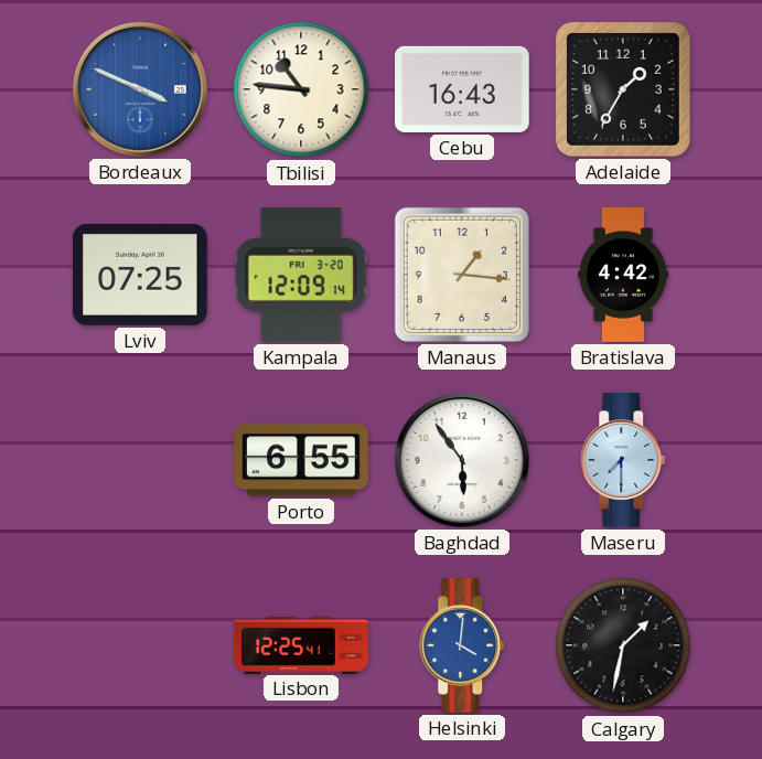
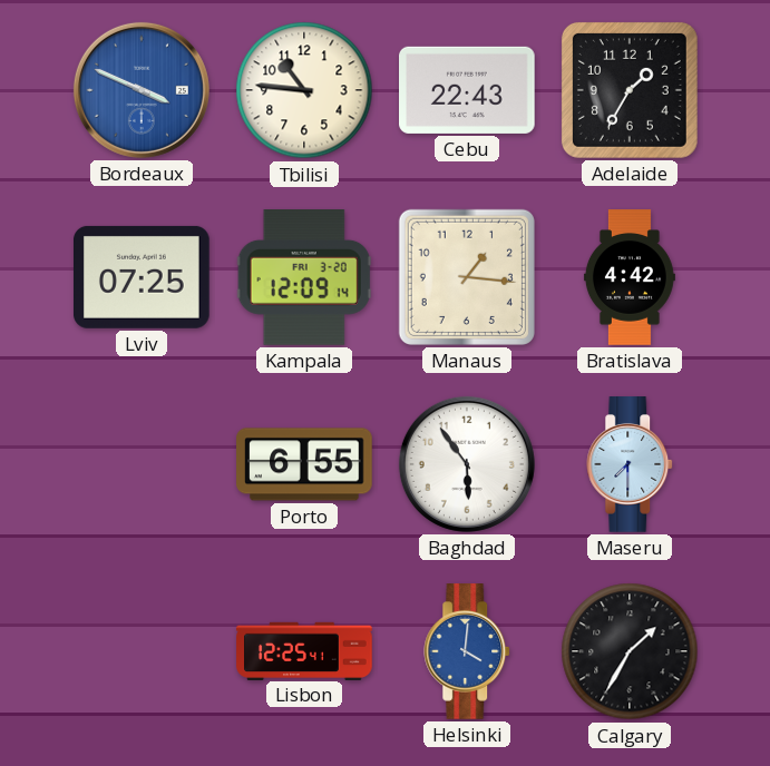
Cebu: 16:43 -> 22:43 (468, 90)
Calgary: 1:32 -> 1:35 (630, 651)
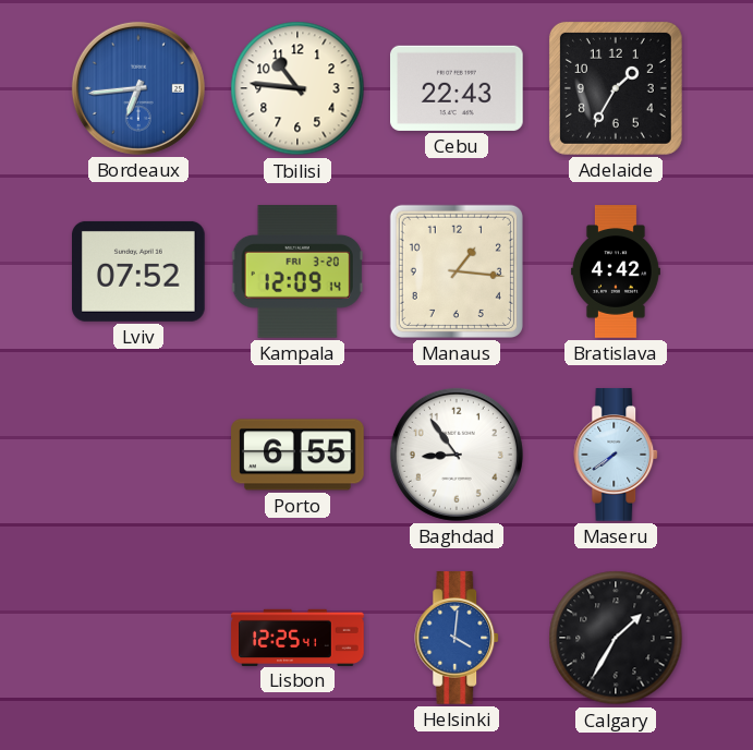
Bordeaux: 3:49 -> 6:44 (138, 88)
Lviv: 07:25 -> 07:52 (139, 271)
Baghdad: 5:54 -> 8:54 (457, 455)
Maseru: 7:30 -> 7:39 (617, 455)
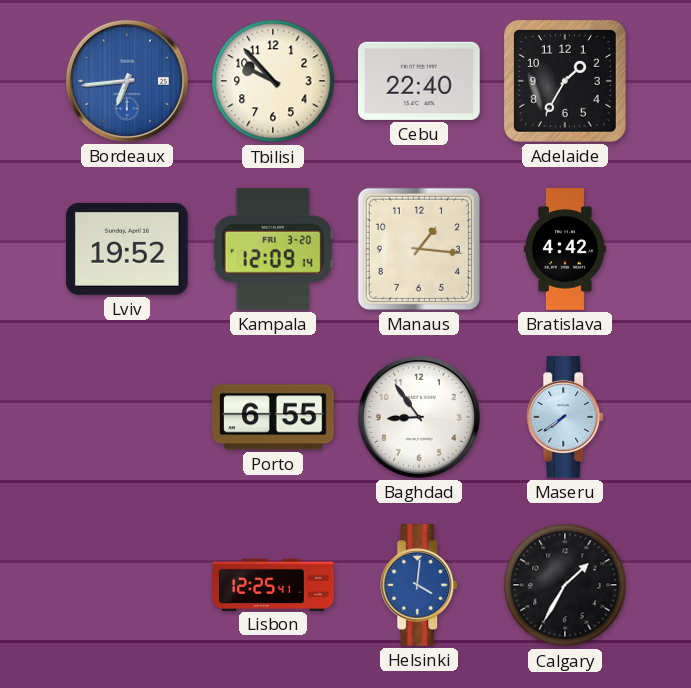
Tbilisi: 10:46 -> 9:53 (273, 81)
Cebu: 22:43 -> 22:40 (420, 81)
Lviv: 07:52 -> 19:52 (128, 249)
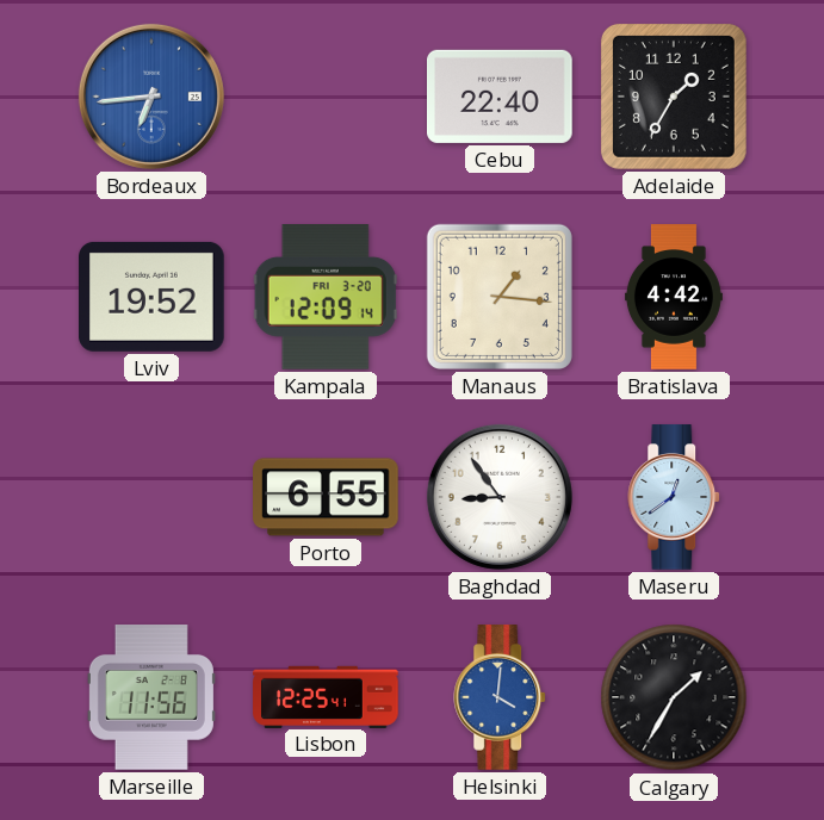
Tbilisi: 9:53 -> none (273, 81)
Maseru: 7:39 -> 12:39 (675, 497)
Marseille: none -> 11:56 (151, 697)
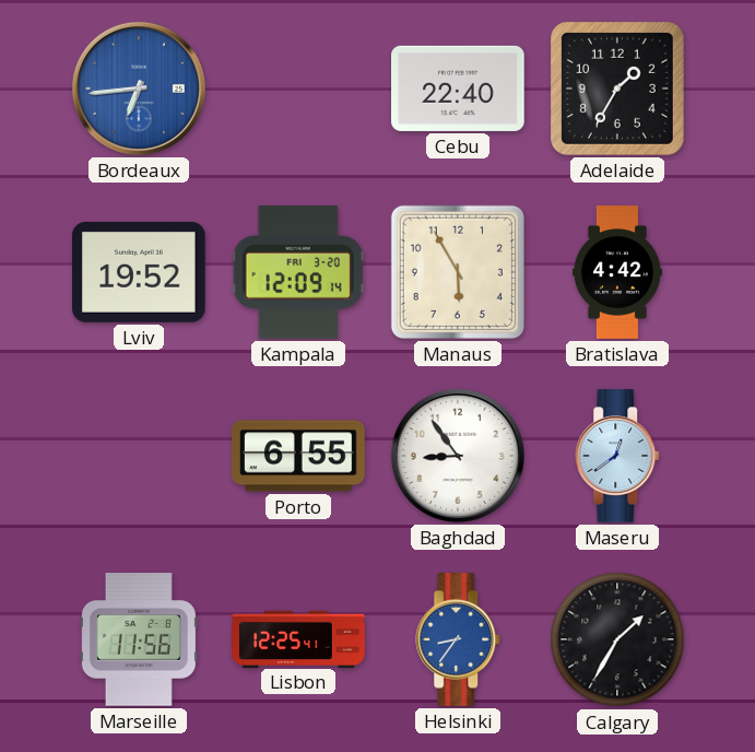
Manaus: 1:16 -> 5:55 (458, 272)
Helsinki: 4:01 -> 8:36 (459, 639)
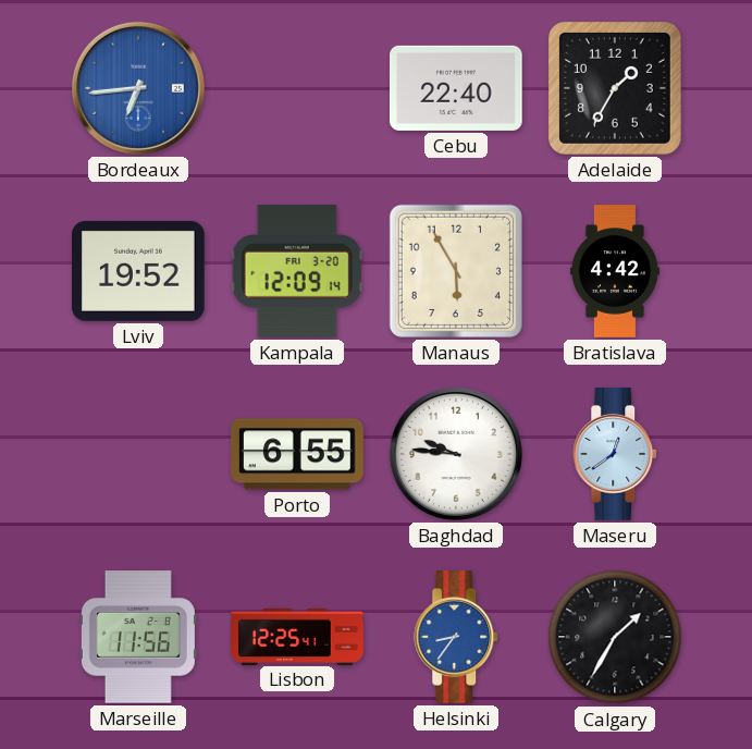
Baghdad: 8:54 -> 9:46 (456, 454)
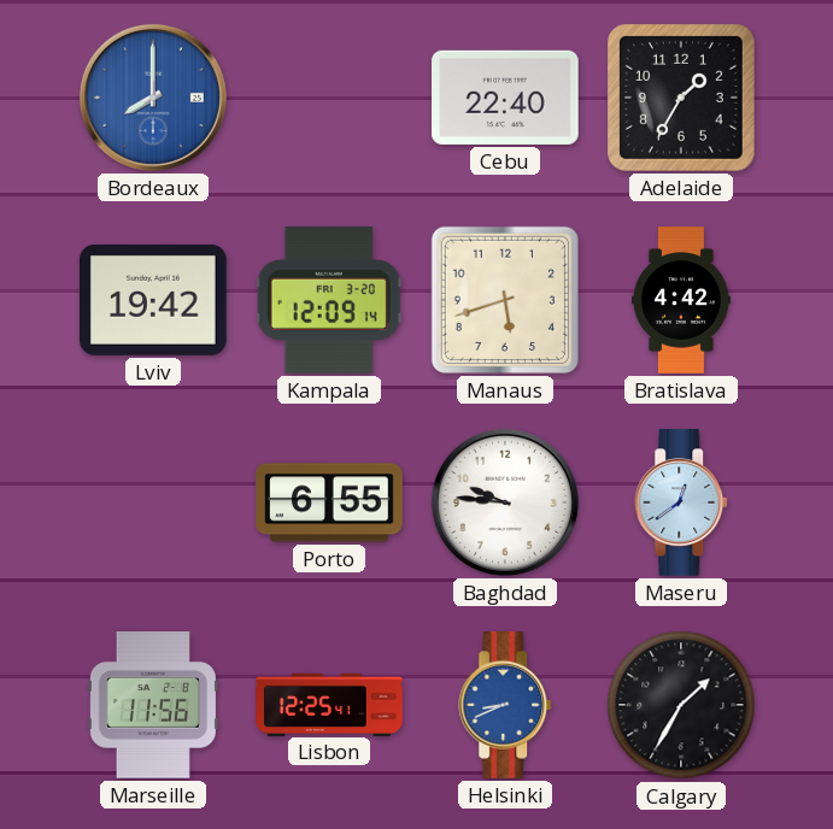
Bordeaux: 6:44 -> 8:00 (153, 98)
Lviv: 19:52 -> 19:42 (154, 300)
Manaus: 5:55 -> 5:42 (505, 300)
Helsinki: 8:36 -> 8:41 (506, 705)
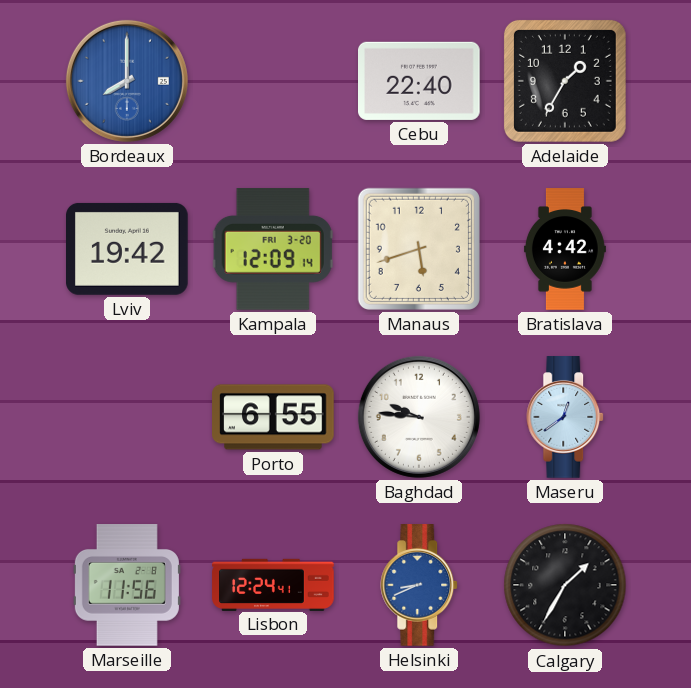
Lisbon: 12:25 -> 12:24 (273, 584)
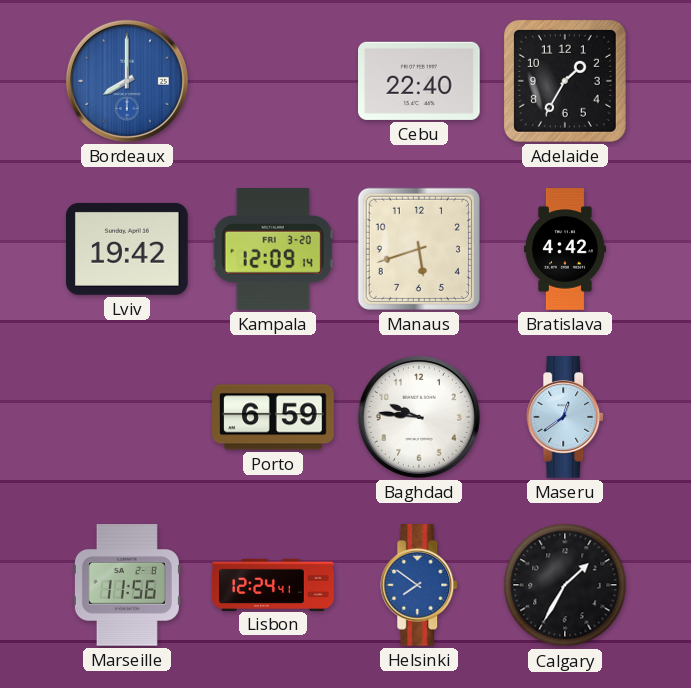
Porto: 6:55 -> 6:59 (273, 417)
Helsinki: 8:41 -> 7:51 (420, 585)
